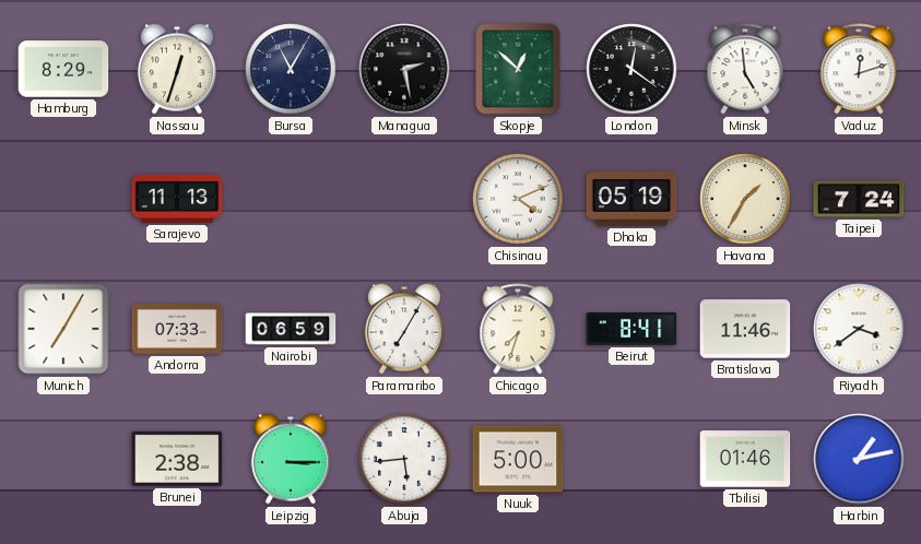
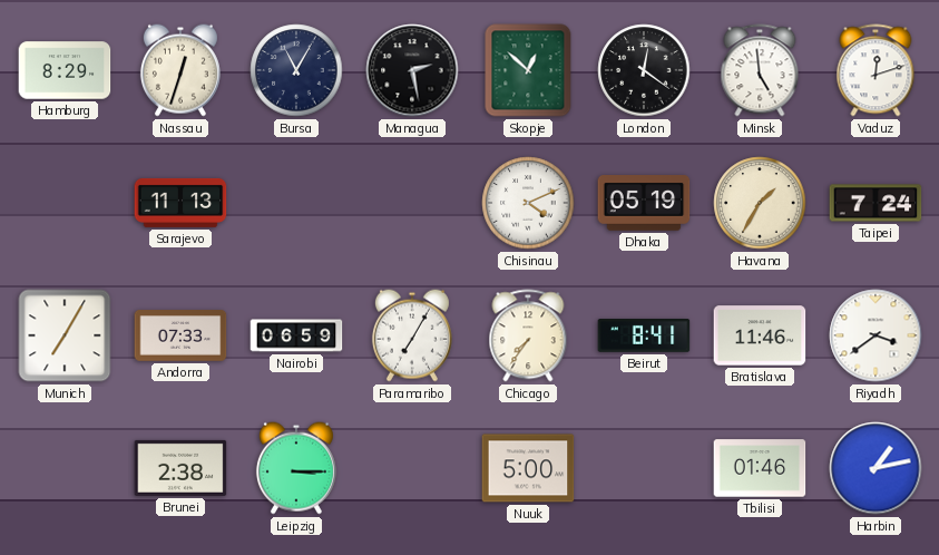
Chicago: 7:33 -> 7:36 (528, 335)
Abuja: 5:44 -> none (404, 459)
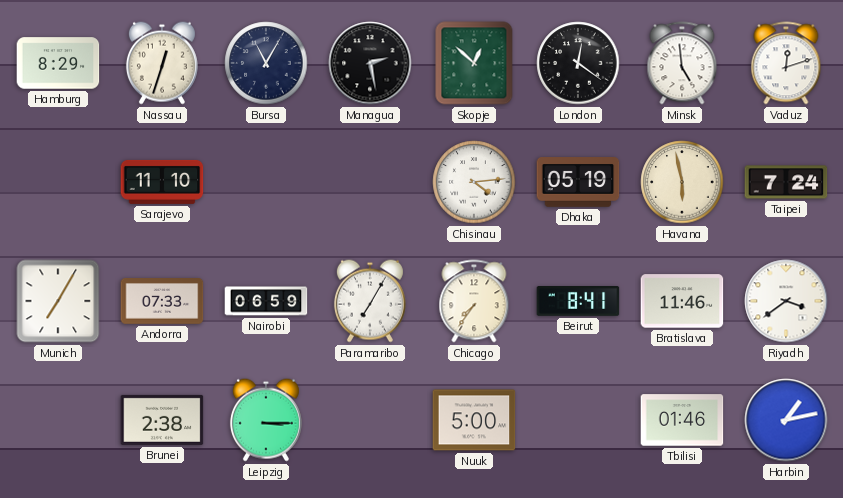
Sarajevo: 11:13 -> 11:10 (162, 182)
Chisinau: 4:11 -> 4:14 (474, 182)
Havana: 1:35 -> 5:58 (682, 182)
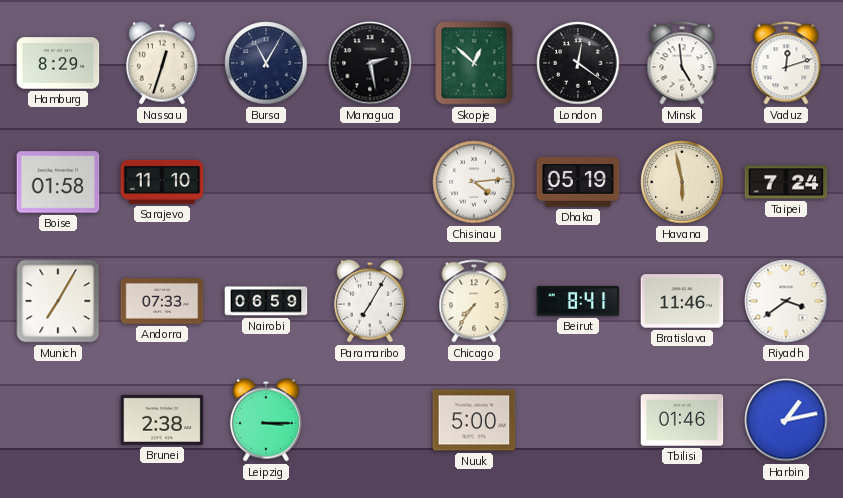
Boise: none -> 01:58 (58, 182)
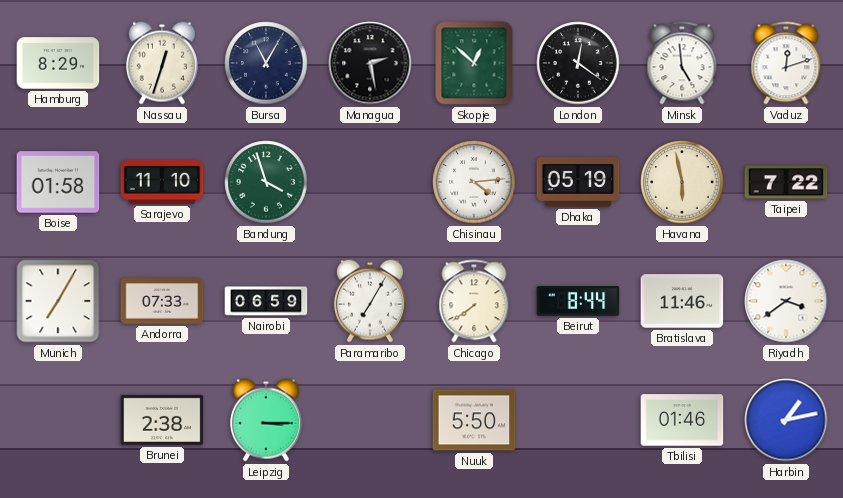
Bandung: none -> 3:57 (266, 182)
Taipei: 7:24 -> 7:22 (786, 182)
Chicago: 7:36 -> 7:39 (474, 301)
Beirut: 8:41 -> 8:44 (578, 302)
Nuuk: 5:00 -> 5:50 (474, 420)
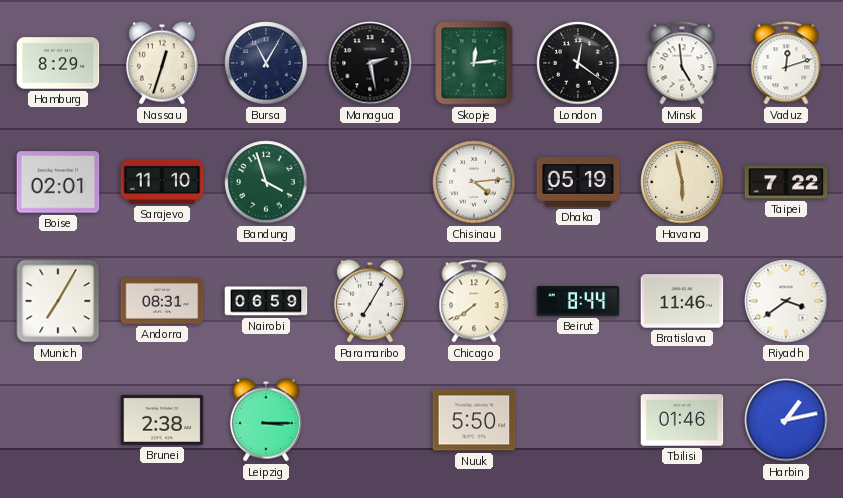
Skopje: 12:52 -> 12:14 (474, 63)
Boise: 01:58 -> 02:01 (58, 182)
Andorra: 07:33 -> 08:31 (162, 302)
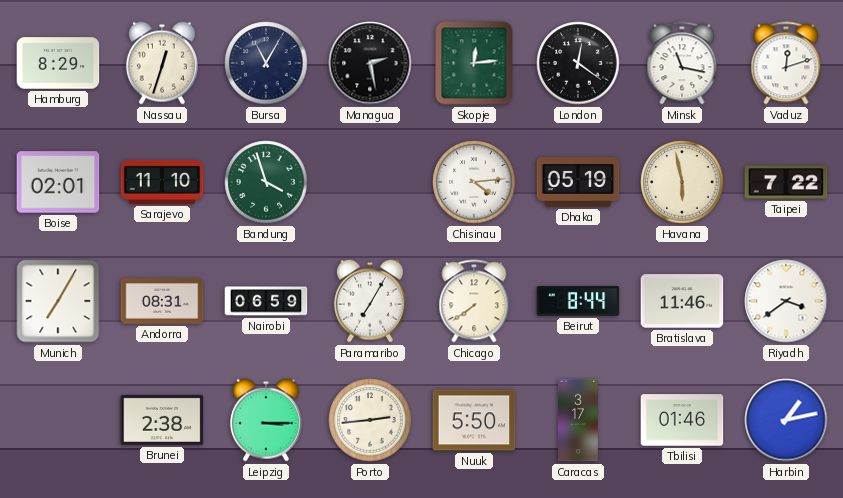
Minsk: 4:59 -> 11:17 (682, 63)
Porto: none -> 2:44 (370, 420)
Caracas: none -> 3:17 (579, 420)
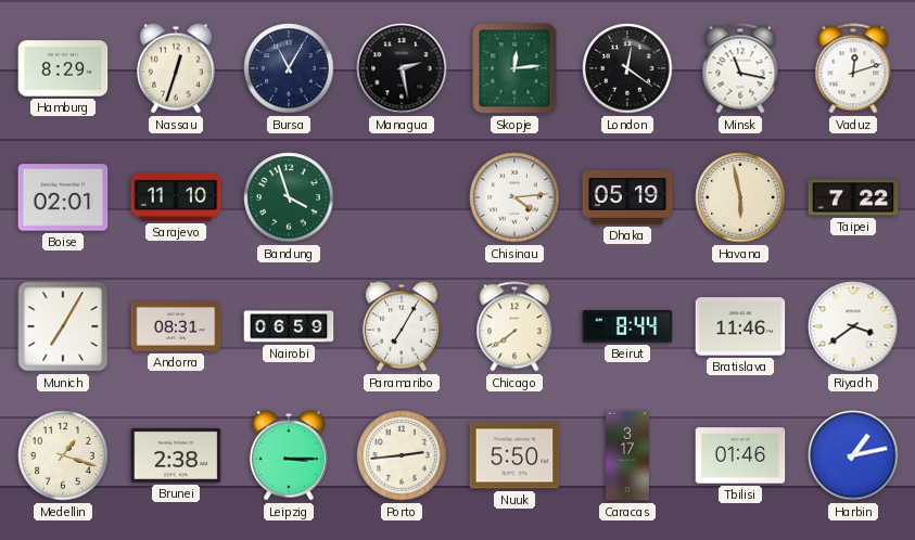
Medellin: none -> 1:18 (63, 455)
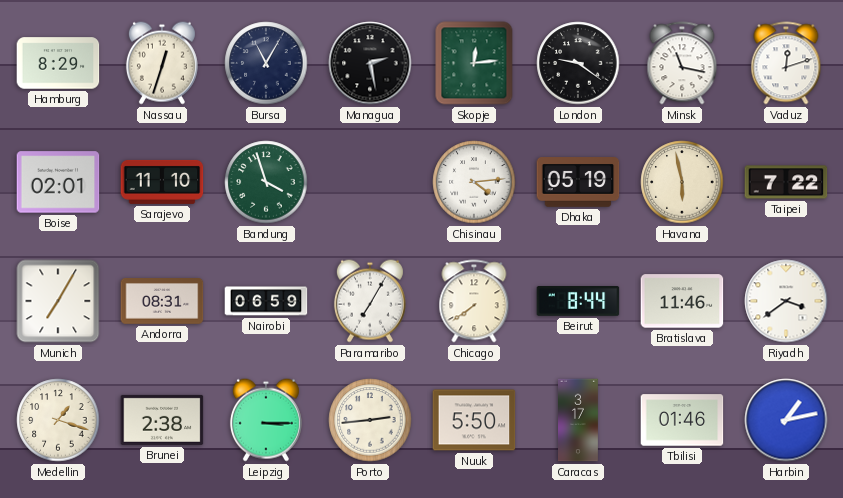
London: 12:21 -> 9:21 (578, 63)
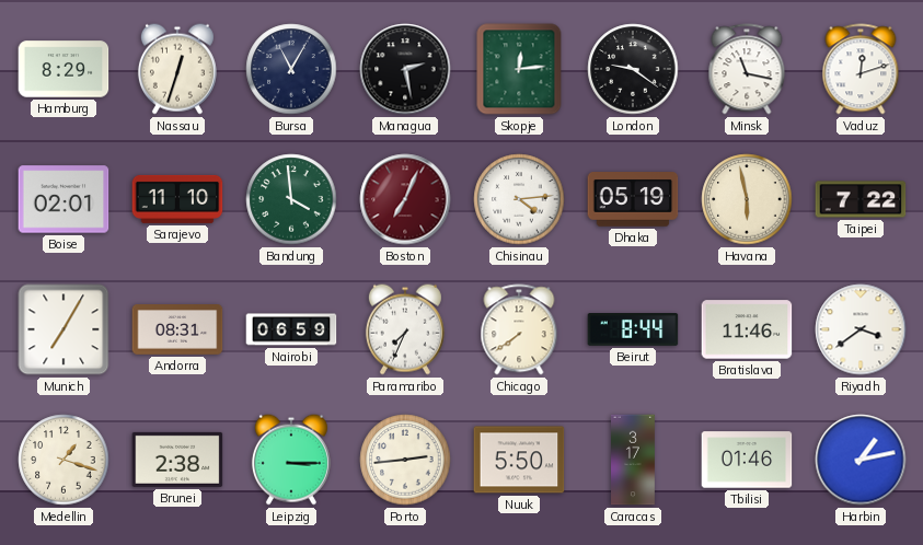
Bandung: 3:57 -> 3:59 (291, 199)
Boston: none -> 7:04 (405, 199)
Paramaribo: 7:05 -> 7:34 (405, 329)
